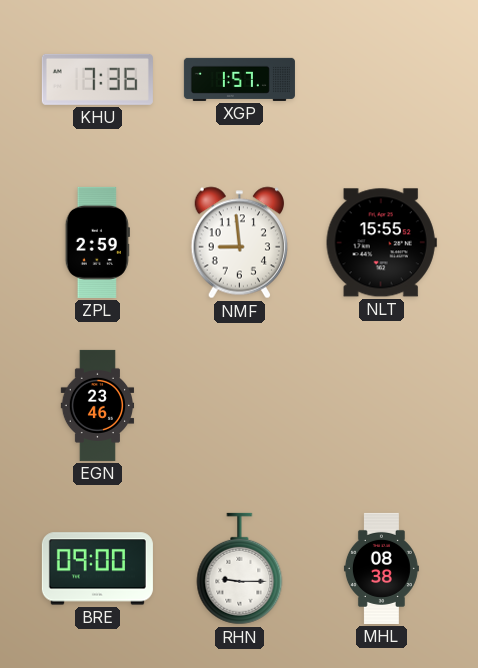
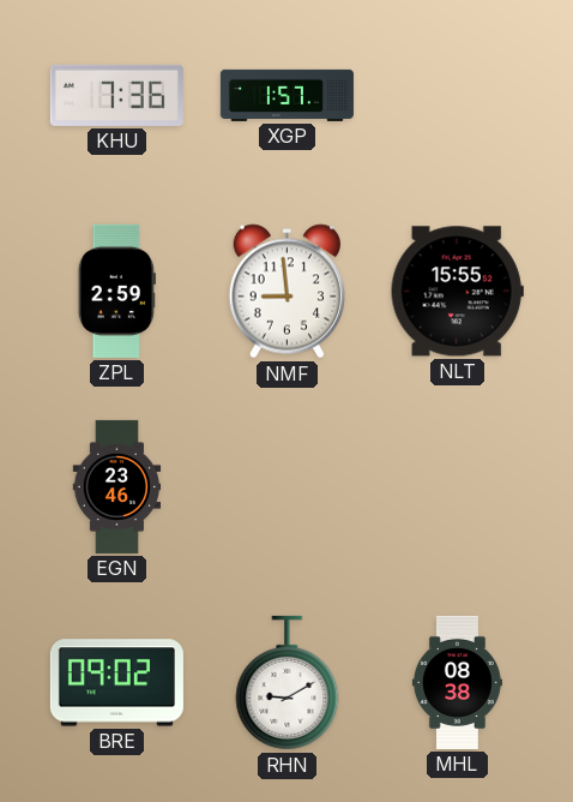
BRE: 09:00 -> 09:02 (116, 683)
RHN: 9:15 -> 9:10 (288, 683)
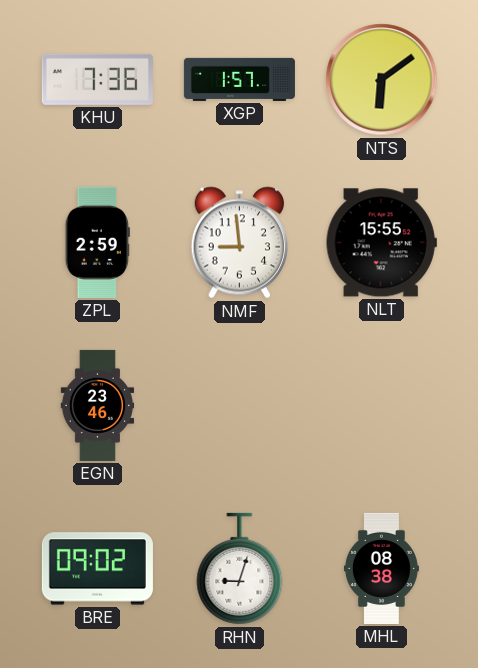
NTS: none -> 6:09 (382, 80)
RHN: 9:10 -> 9:03 (240, 569)
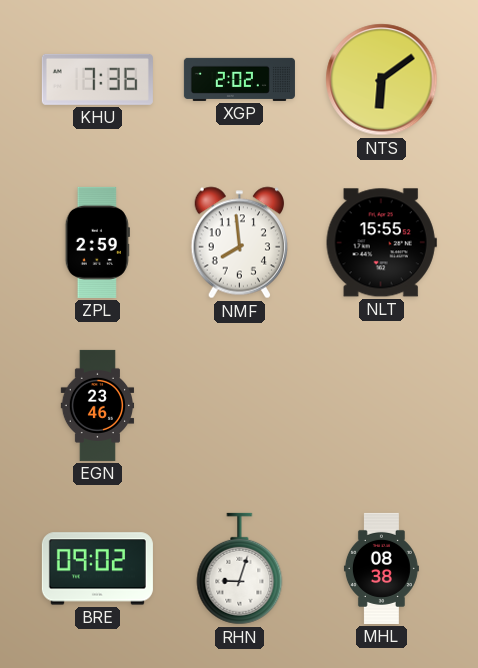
XGP: 1:57 -> 2:02 (239, 79)
NMF: 8:59 -> 7:59 (239, 243)
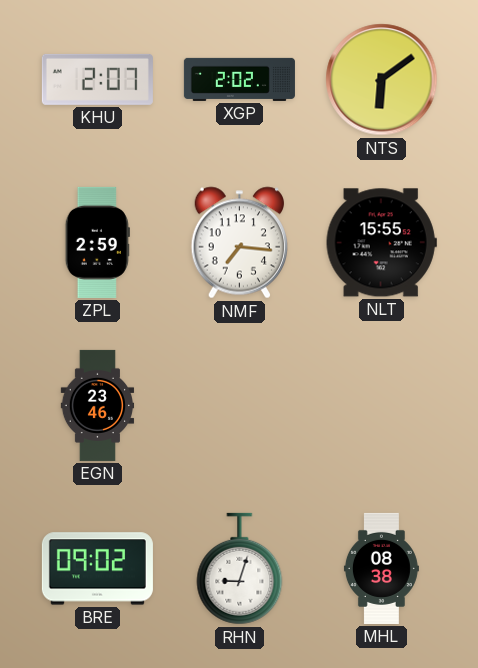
KHU: 7:36 -> 2:07 (97, 79)
NMF: 7:59 -> 7:16 (239, 243)
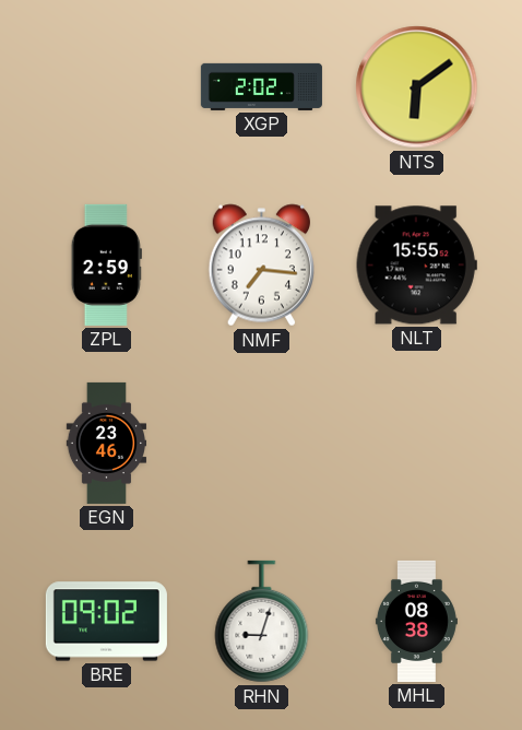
KHU: 2:07 -> none (97, 79)
